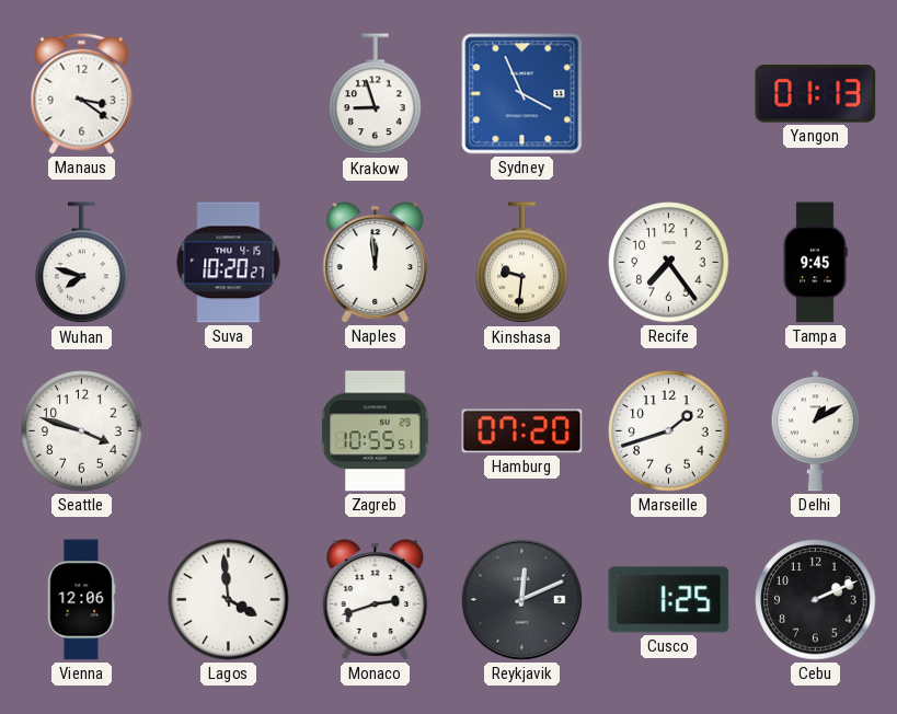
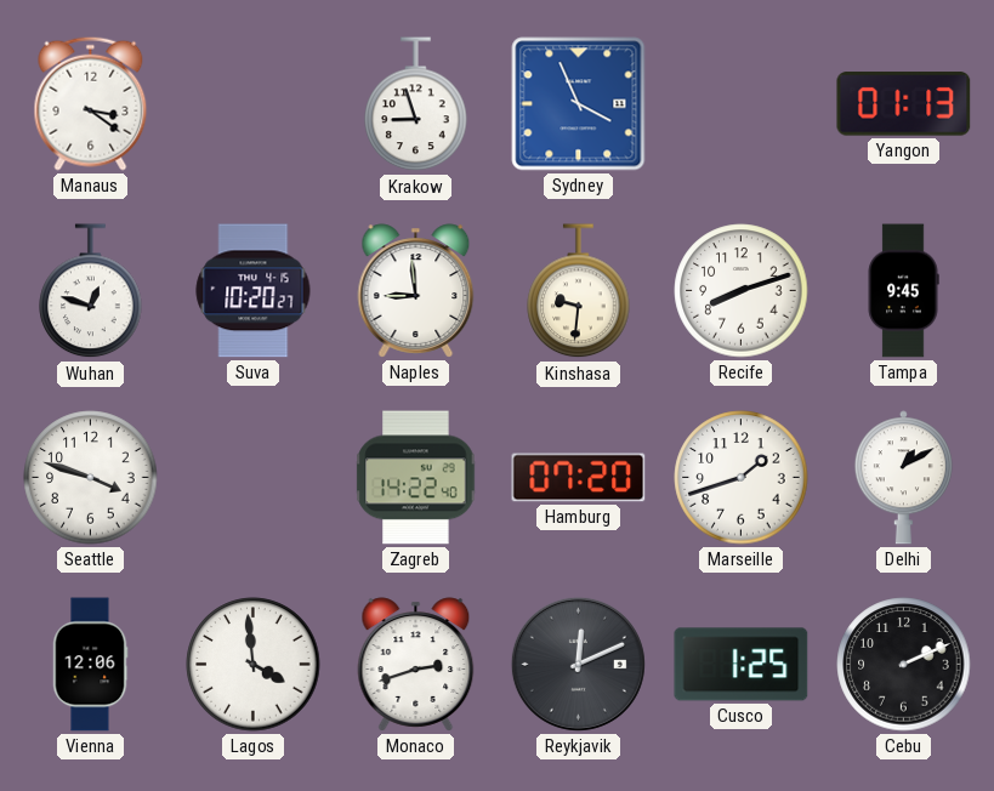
Wuhan: 7:48 -> 12:48 (91, 291)
Naples: 11:59 -> 8:59 (416, 291)
Recife: 7:24 -> 8:12 (742, 291)
Zagreb: 10:55 -> 14:22 (416, 478)
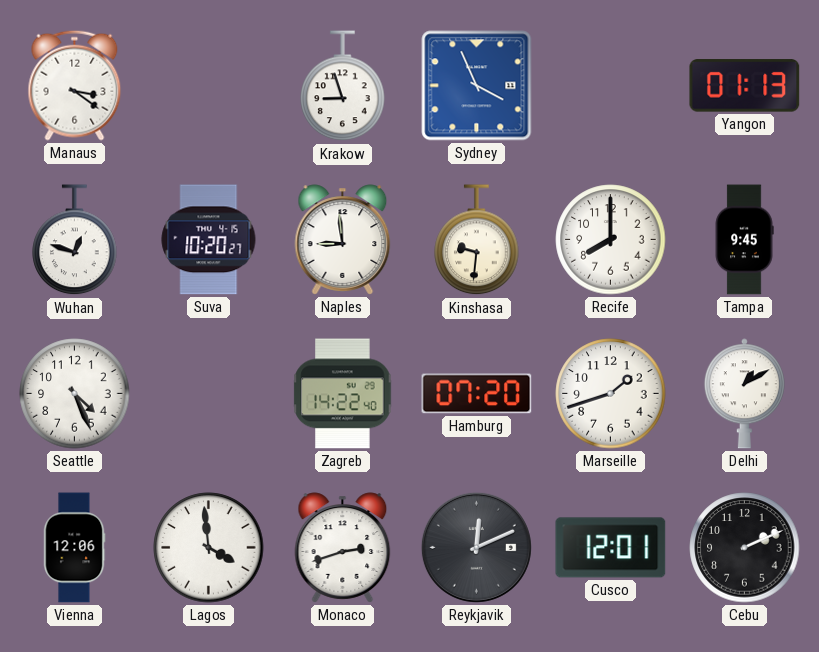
Recife: 8:12 -> 8:00 (611, 240)
Seattle: 3:48 -> 4:26 (75, 394)
Cusco: 1:25 -> 12:01 (611, 548)
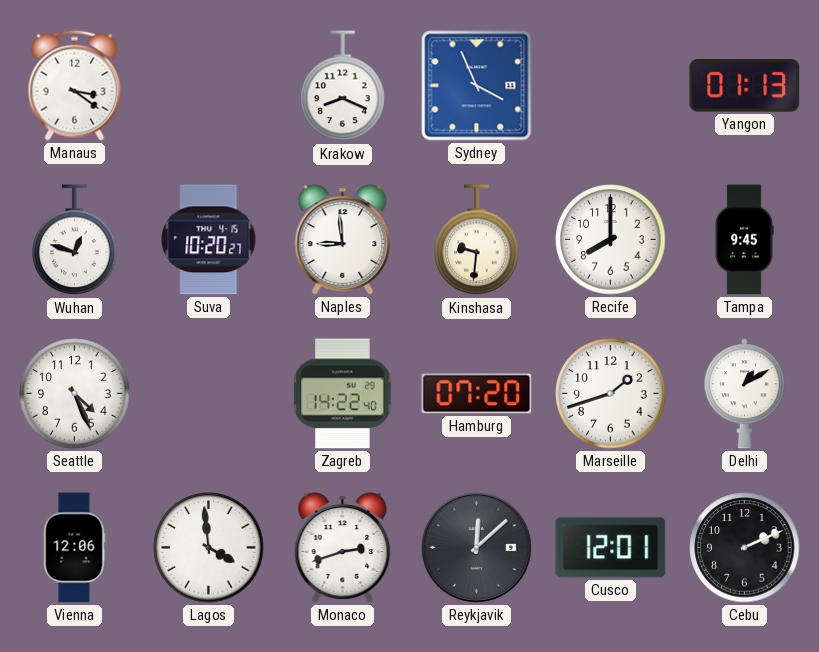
Krakow: 8:57 -> 8:19 (343, 86)
Reykjavik: 12:11 -> 12:08 (476, 547)
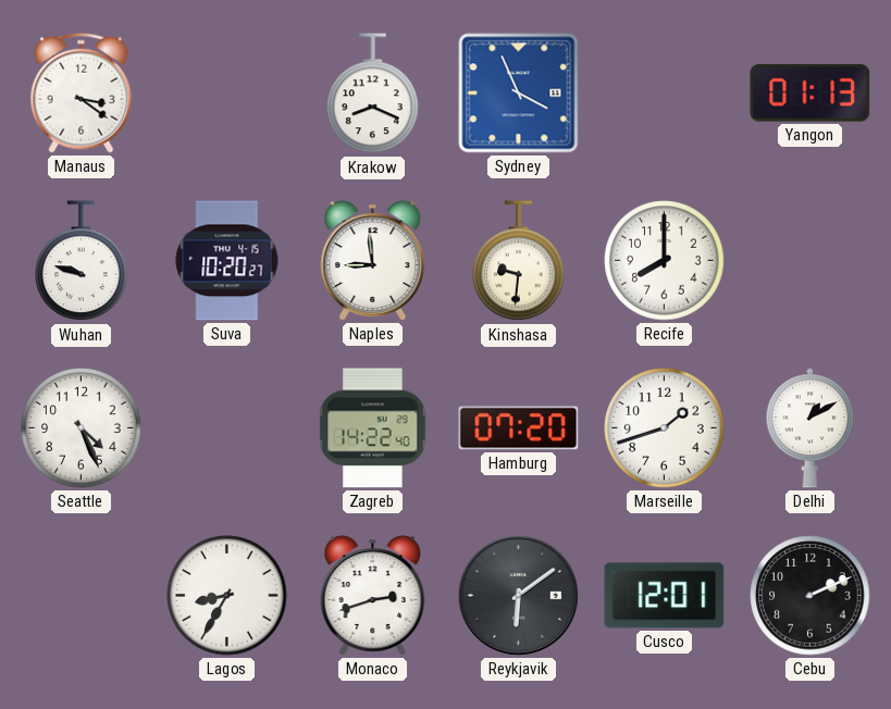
Wuhan: 12:48 -> 9:48 (82, 261)
Tampa: 9:45 -> none (744, 240)
Vienna: 12:06 -> none (74, 548)
Lagos: 3:59 -> 8:35 (227, 596)
Reykjavik: 12:08 -> 6:09 (518, 595)
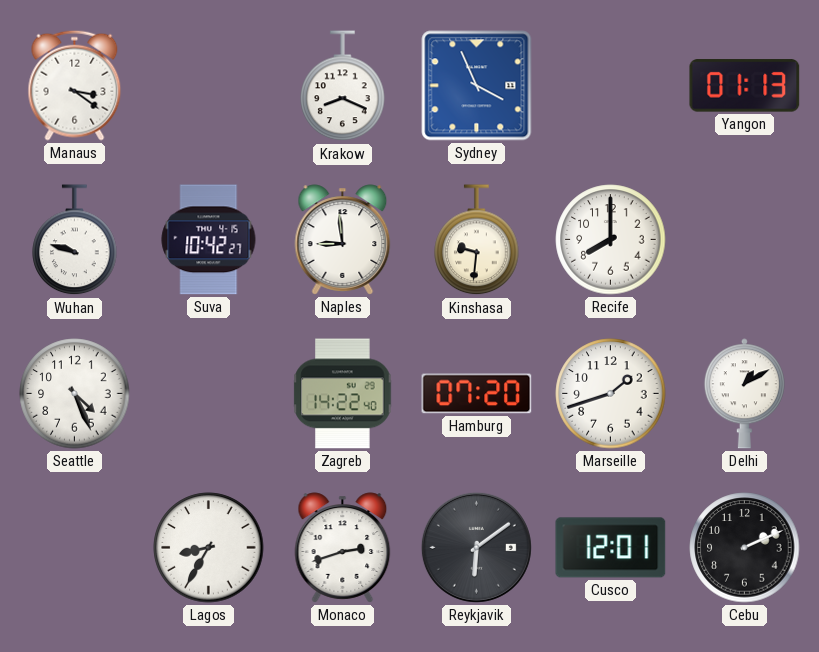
Suva: 10:20 -> 10:42 (209, 240)
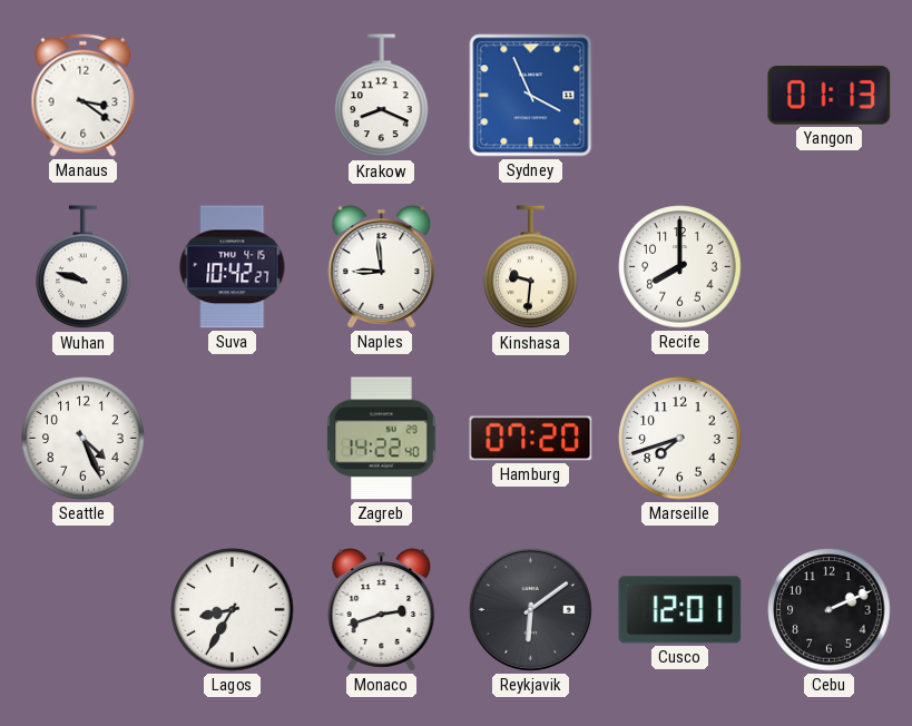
Marseille: 1:42 -> 7:42 (680, 439)
Delhi: 1:10 -> none (744, 394)
